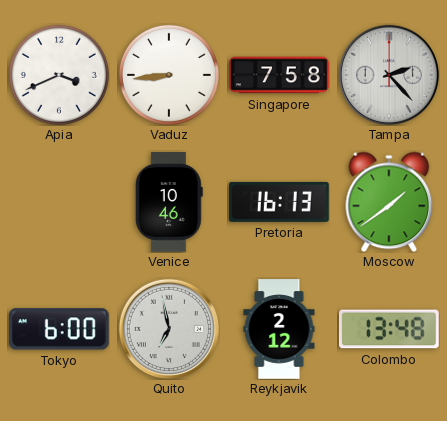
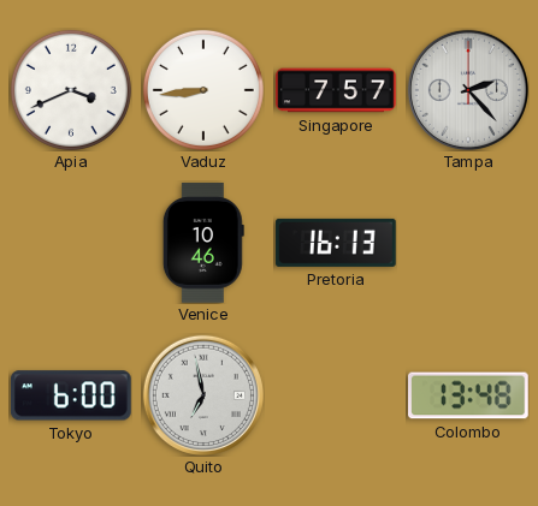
Singapore: 7:58 -> 7:57 (336, 90)
Moscow: 1:39 -> none (389, 202)
Reykjavik: 2:12 -> none (279, 329)
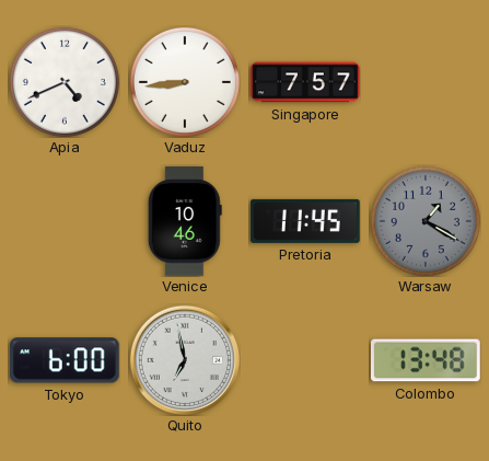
Apia: 3:41 -> 4:41 (65, 82)
Tampa: 2:23 -> none (468, 90)
Pretoria: 16:13 -> 11:45 (305, 221)
Warsaw: none -> 1:20 (426, 221)
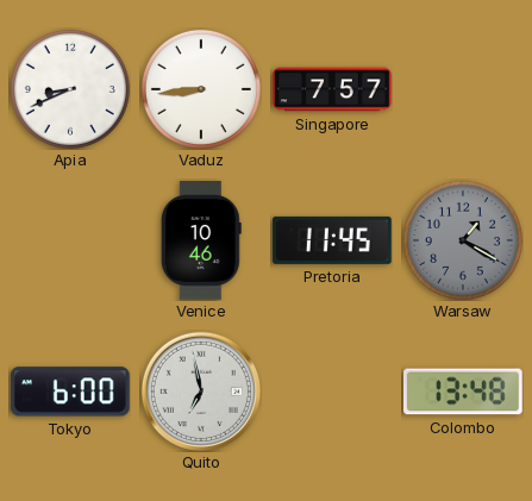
Apia: 4:41 -> 8:41 (70, 89)
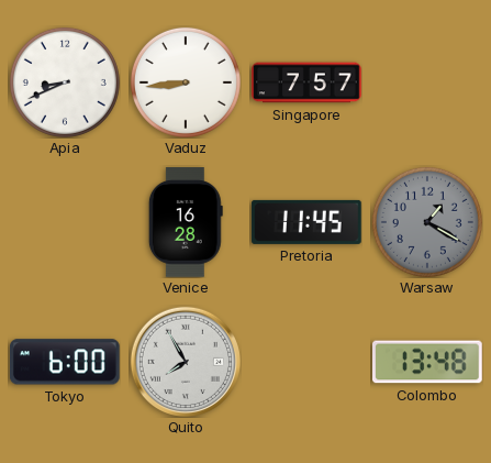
Venice: 10:46 -> 16:28 (186, 222)
Quito: 6:58 -> 7:55 (186, 362)
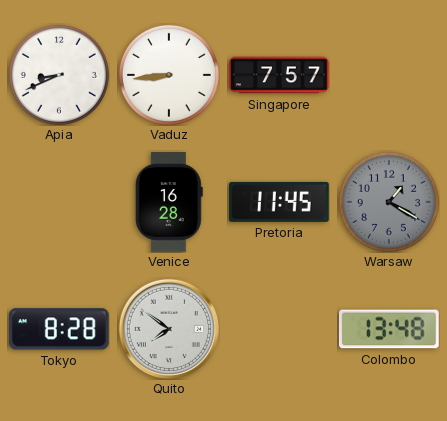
Tokyo: 6:00 -> 8:28 (59, 329)
Quito: 7:55 -> 7:51 (169, 329)
